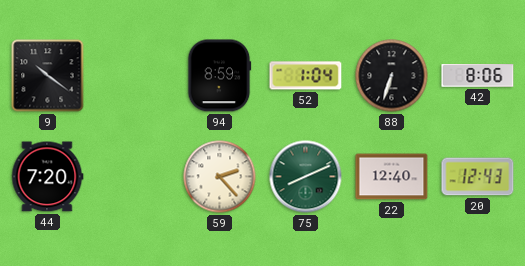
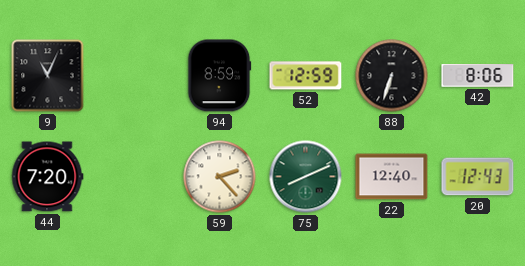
9: 10:21 -> 11:04 (48, 76)
52: 1:04 -> 12:59 (306, 76)
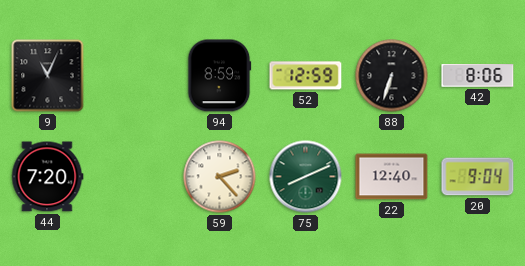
20: 12:43 -> 9:04 (478, 177)
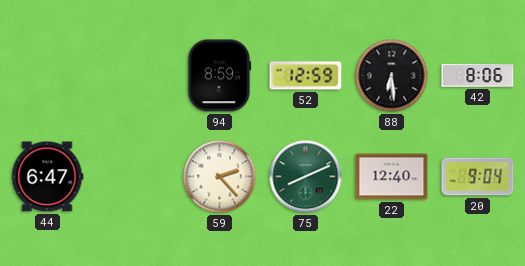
9: 11:04 -> none (48, 76)
88: 6:33 -> 6:29 (392, 76)
44: 7:20 -> 6:47 (47, 177)
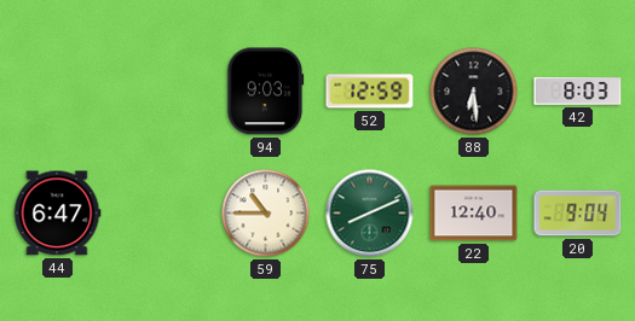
94: 8:59 -> 9:03 (265, 92)
42: 8:06 -> 8:03 (578, 92)
59: 2:23 -> 10:45 (266, 214)
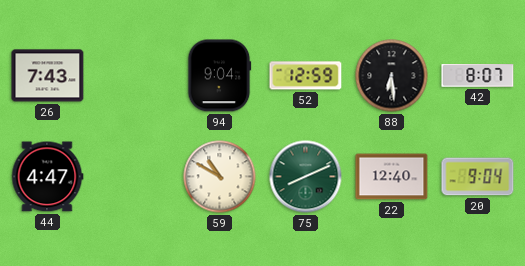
26: none -> 7:43 (48, 76)
94: 9:03 -> 9:04 (219, 76)
42: 8:03 -> 8:07 (478, 76)
44: 6:47 -> 4:47 (47, 177)
59: 10:45 -> 10:50 (220, 177)
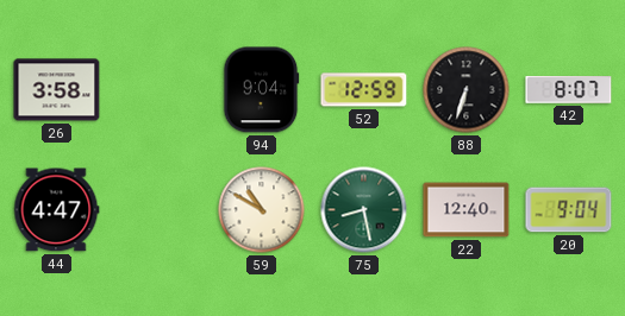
26: 7:43 -> 3:58 (57, 90)
88: 6:29 -> 6:33 (467, 90)
75: 8:11 -> 8:28 (364, 210)
